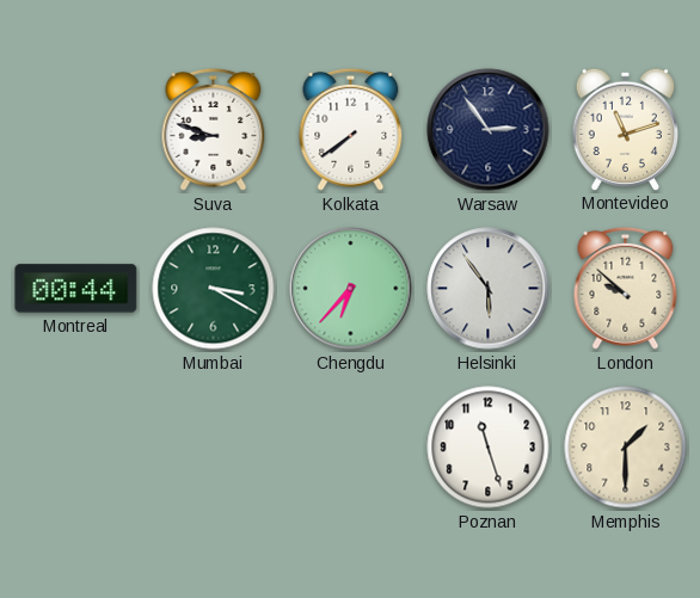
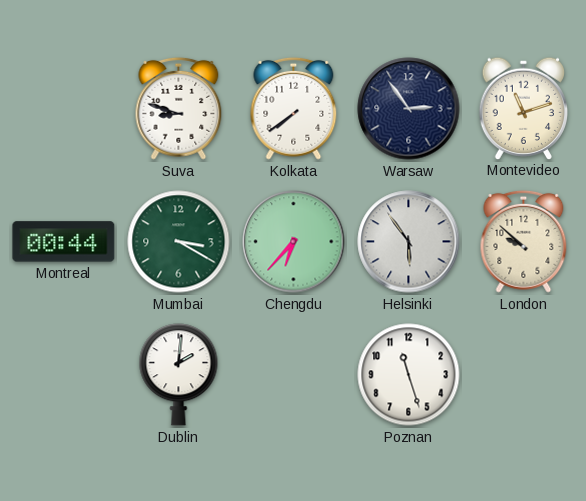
Dublin: none -> 2:01 (179, 375)
Memphis: 1:30 -> none (626, 448)
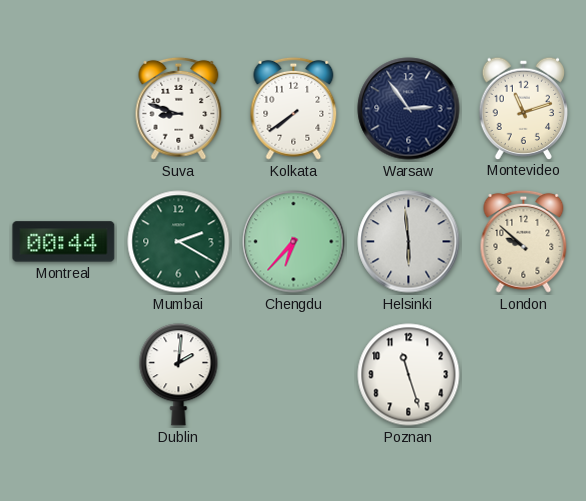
Mumbai: 3:20 -> 2:20 (179, 242)
Helsinki: 5:54 -> 5:59 (409, 242)
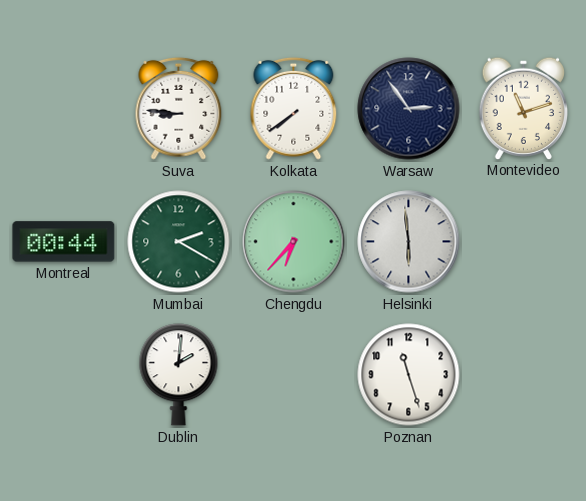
Suva: 8:48 -> 8:46 (179, 108)
London: 9:52 -> none (524, 241)
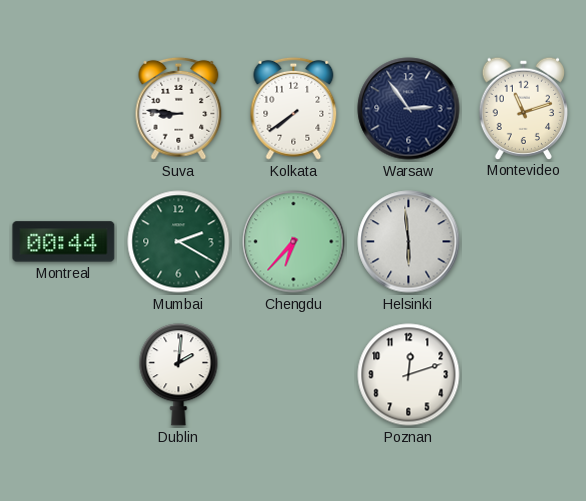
Poznan: 11:27 -> 12:12 (409, 375)
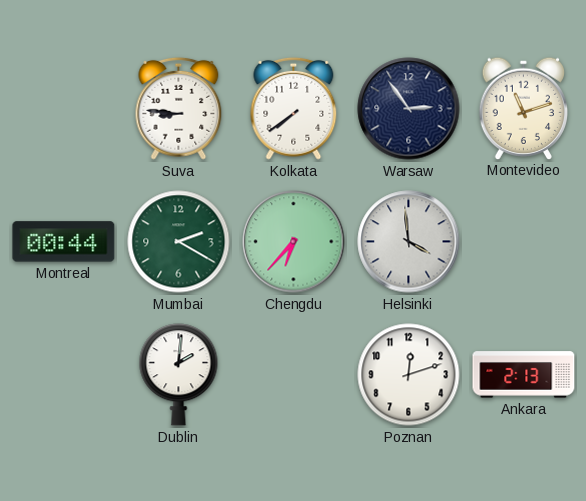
Helsinki: 5:59 -> 3:59 (409, 242)
Ankara: none -> 2:13 (524, 375)
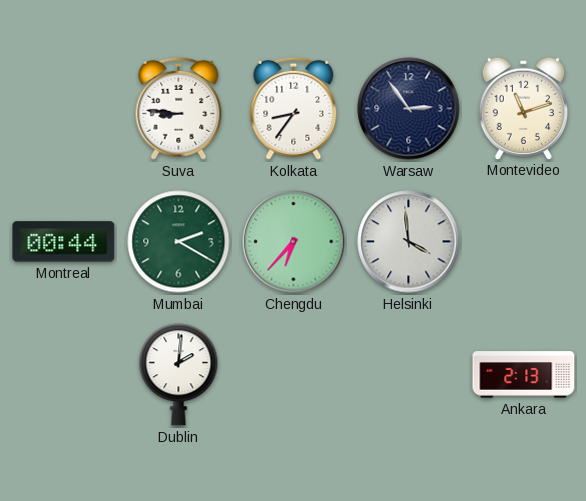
Kolkata: 7:39 -> 8:36 (294, 108)
Poznan: 12:12 -> none (409, 375)
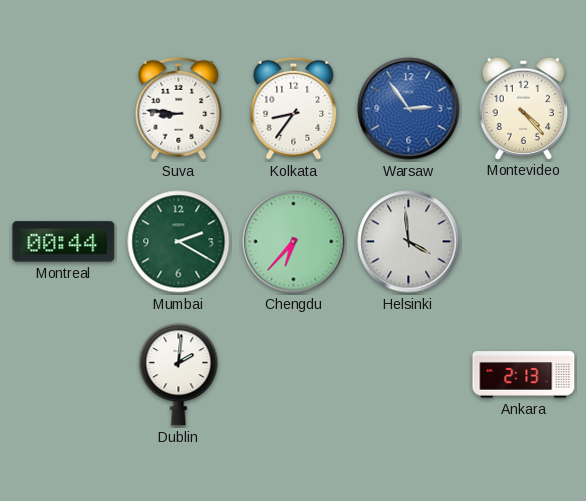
Warsaw dial: navy -> blue (409, 109)
Montevideo: 11:12 -> 4:23 (523, 108)
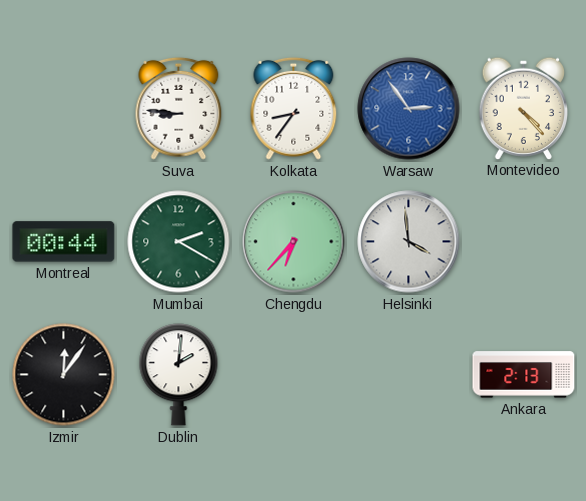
Izmir: none -> 12:06 (64, 375)
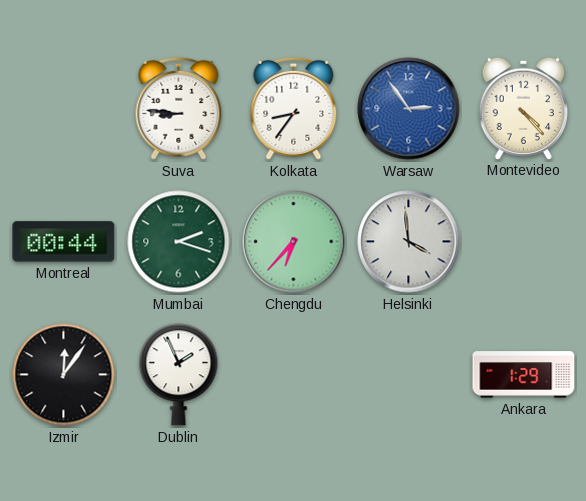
Mumbai: 2:20 -> 2:18 (179, 242)
Dublin: 2:01 -> 1:56 (179, 375)
Ankara: 2:13 -> 1:29 (524, 375)
